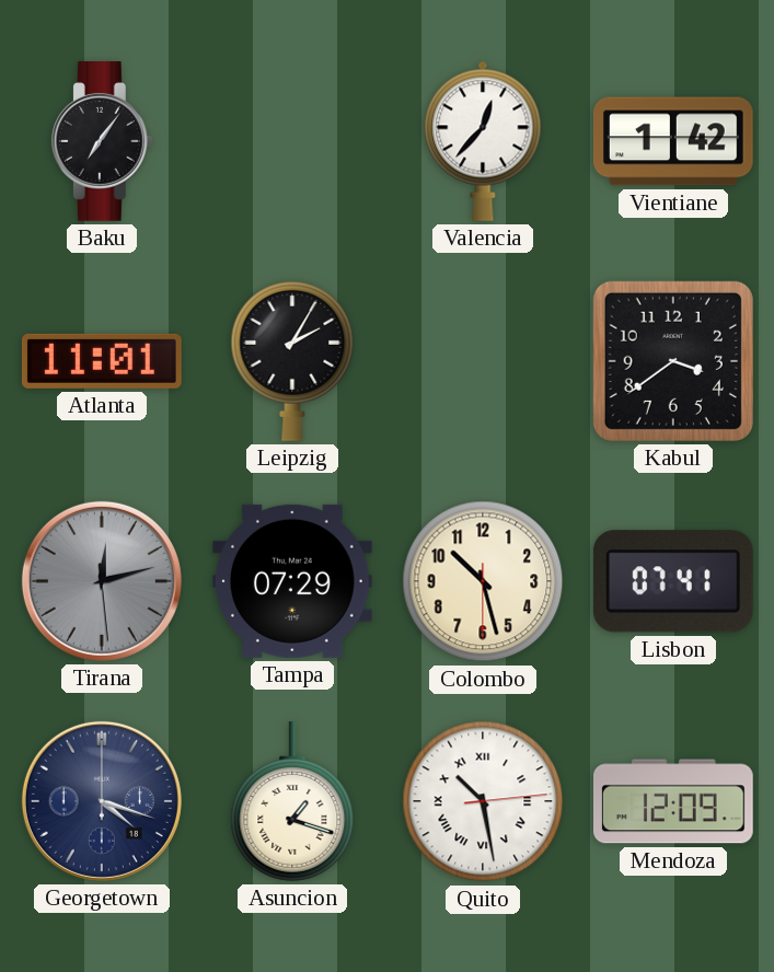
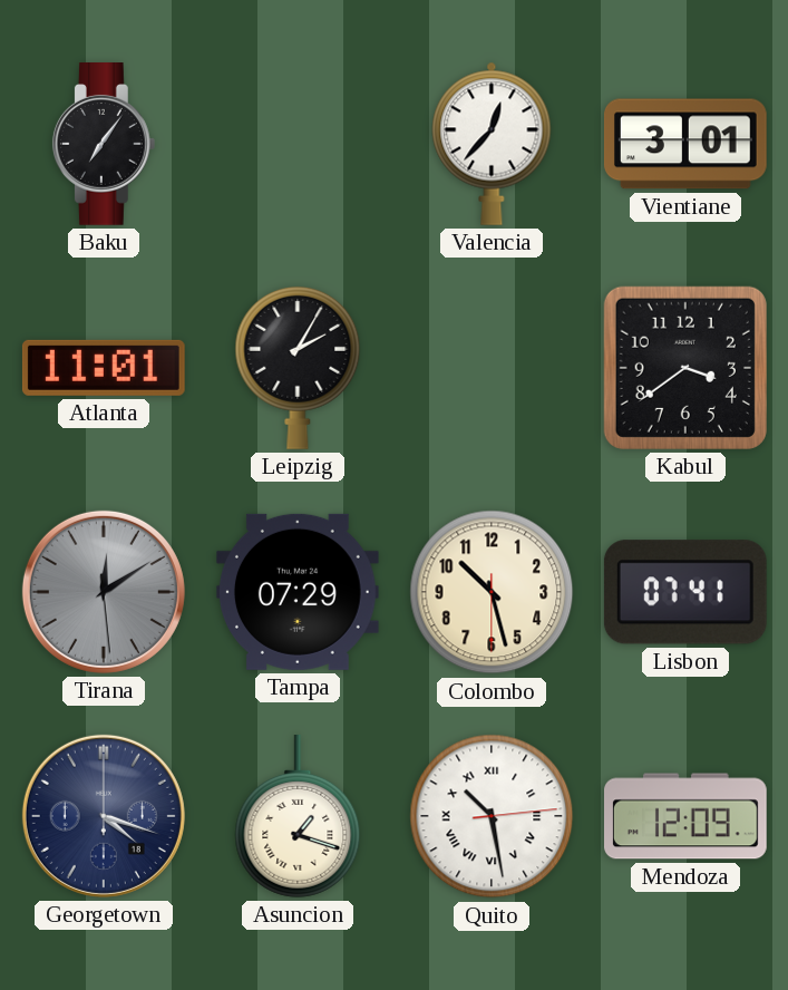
Vientiane: 1:42 -> 3:01 (685, 144)
Tirana: 12:12 -> 12:09 (104, 592)
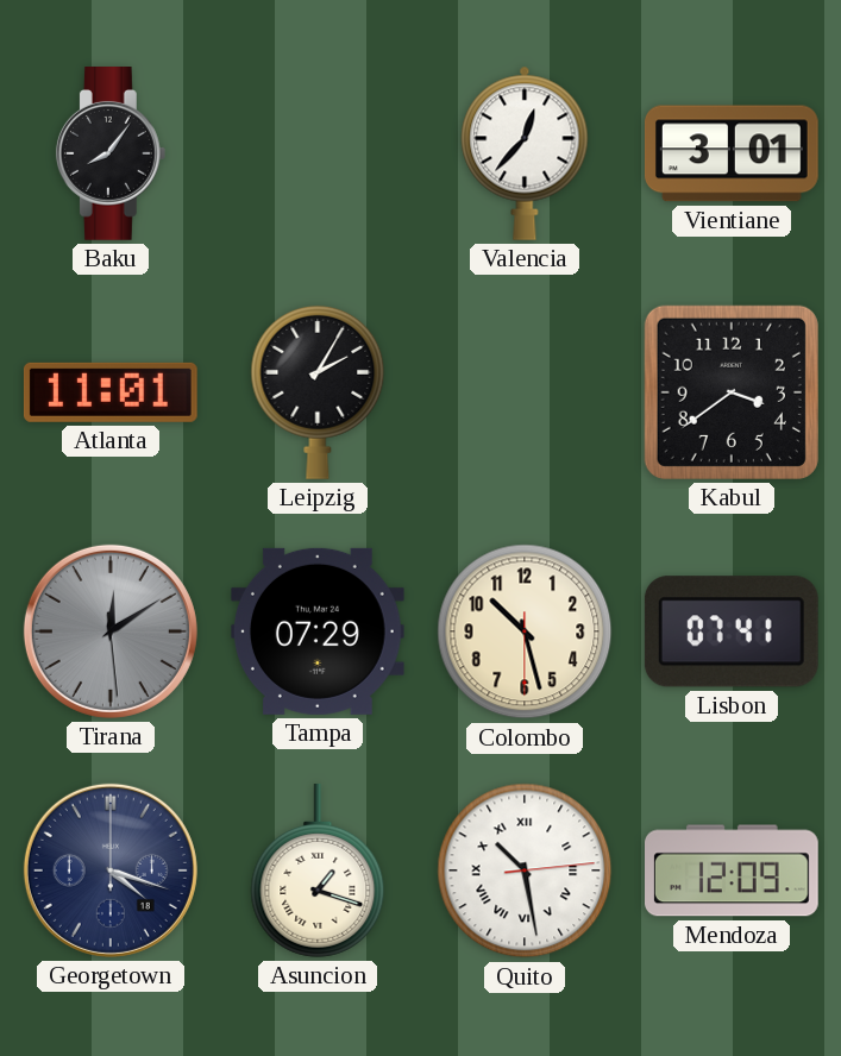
Baku: 7:06 -> 8:06 (111, 155)
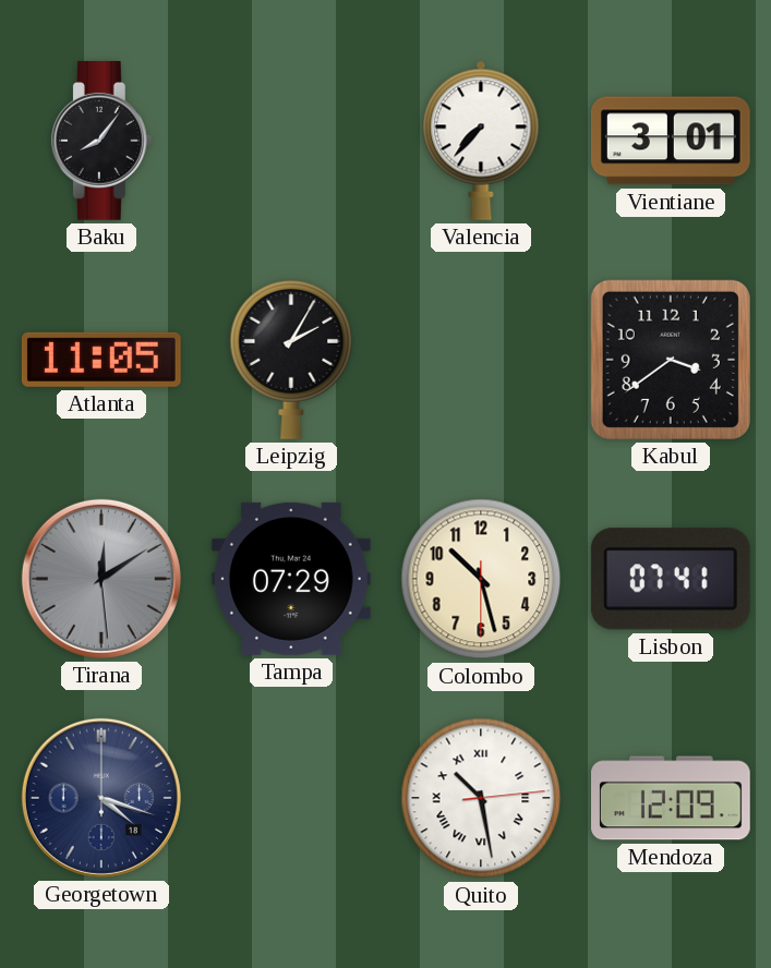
Valencia: 12:37 -> 7:37 (481, 141)
Atlanta: 11:01 -> 11:05 (101, 360)
Asuncion: 1:18 -> none (318, 872)
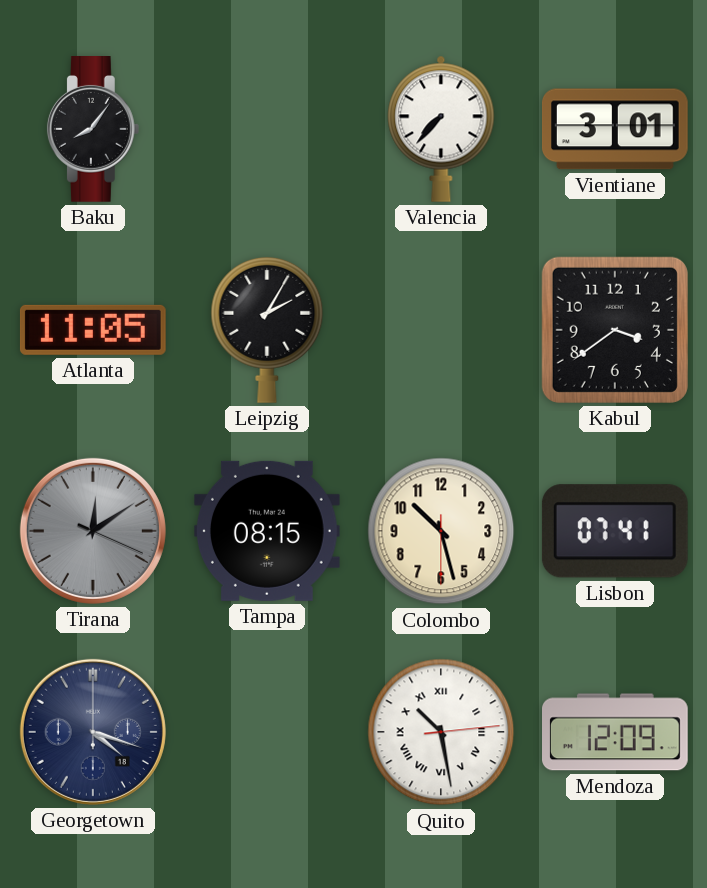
Tirana: 12:09:29 -> 12:09:19 (93, 531)
Tampa: 07:29 -> 08:15 (267, 531)
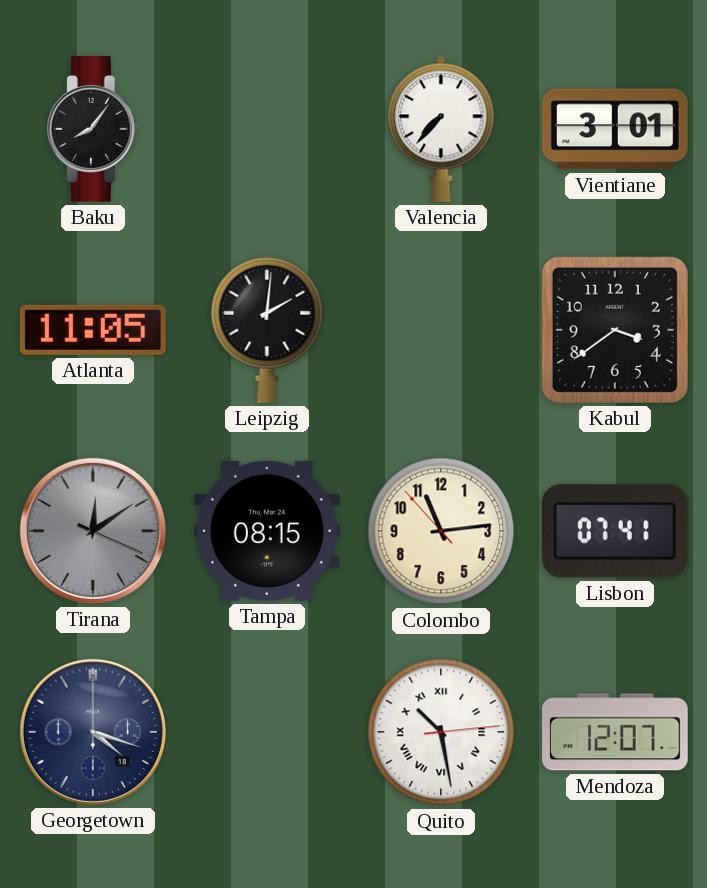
Leipzig: 2:05 -> 2:01 (267, 330)
Colombo: 10:27 -> 11:13 (441, 531)
Mendoza: 12:09 -> 12:07 (616, 732)
